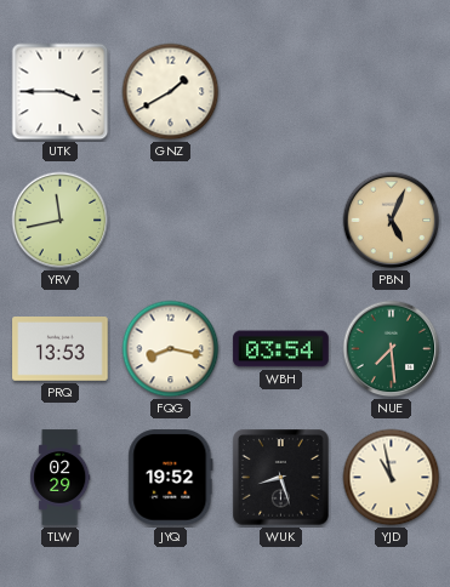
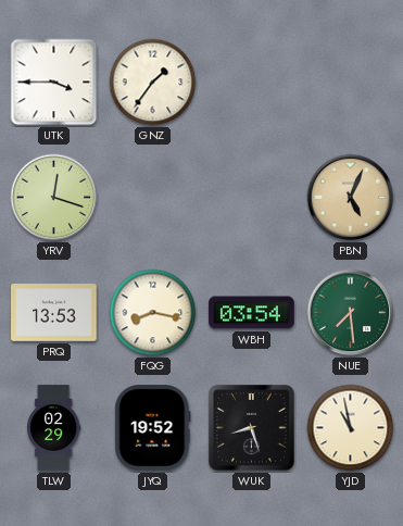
GNZ: 1:40 -> 1:36 (153, 83)
YRV: 11:43 -> 12:18 (54, 198)
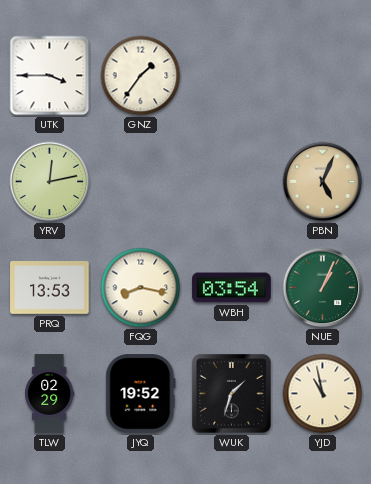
YRV: 12:18 -> 12:13 (50, 182)
NUE: 7:29 -> 1:04 (323, 288)
WUK: 8:27 -> 1:33 (232, 394)
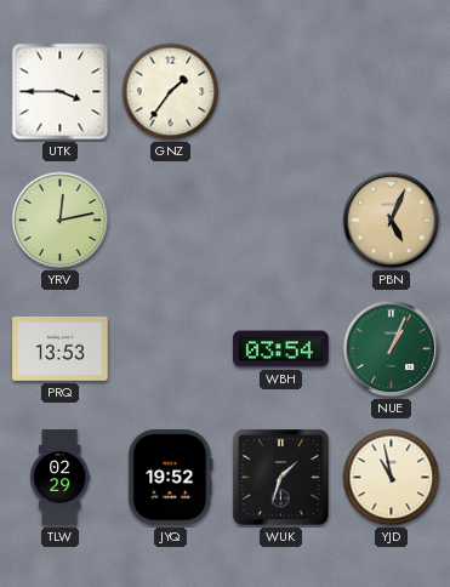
FQG: 8:17 -> none (141, 288)
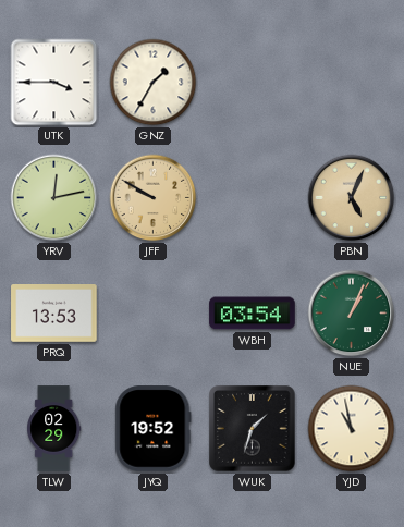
GNZ: 1:36 -> 1:35 (154, 83)
JFF: none -> 9:50 (154, 198)
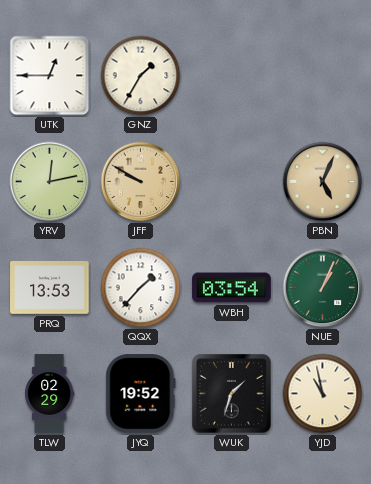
UTK: 3:45 -> 12:45 (50, 76)
QQX: none -> 1:37 (141, 288)
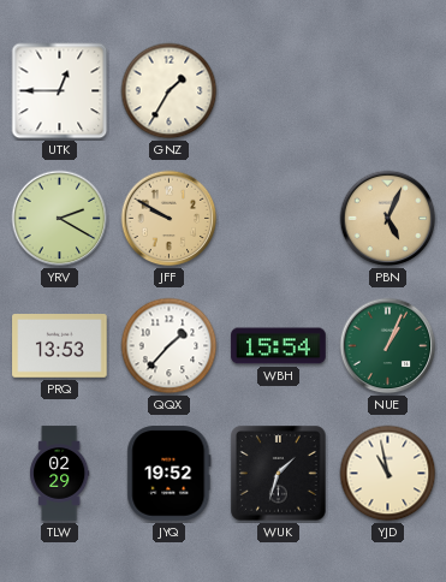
YRV: 12:13 -> 2:20 (60, 219)
WBH: 03:54 -> 15:54 (279, 346)
